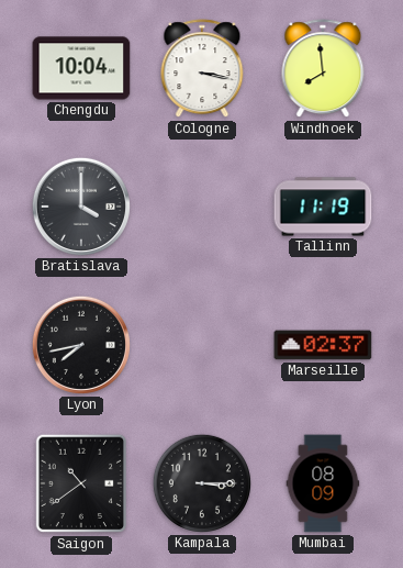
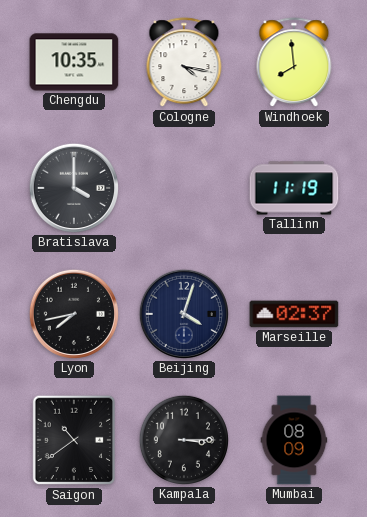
Chengdu: 10:04 -> 10:35 (74, 62)
Cologne: 3:17 -> 4:17 (184, 63)
Beijing: none -> 4:03 (184, 314)
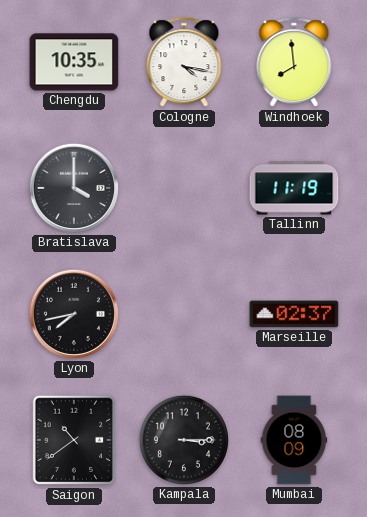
Beijing: 4:03 -> none (184, 314)
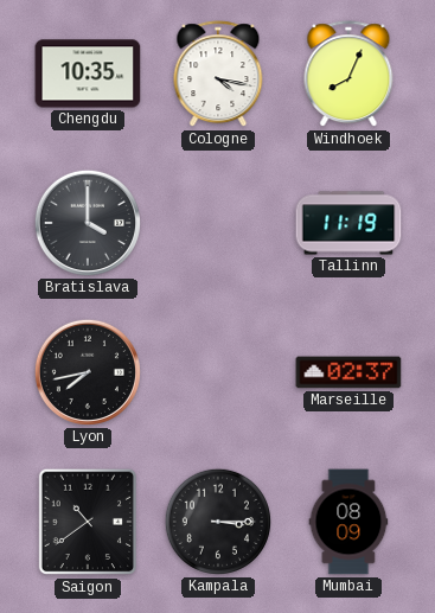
Windhoek: 7:59 -> 8:04 (348, 75)
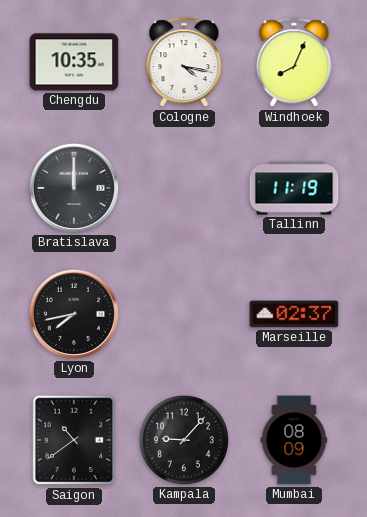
Bratislava: 4:00 -> 12:00 (74, 188)
Kampala: 3:15 -> 9:07 (184, 440)
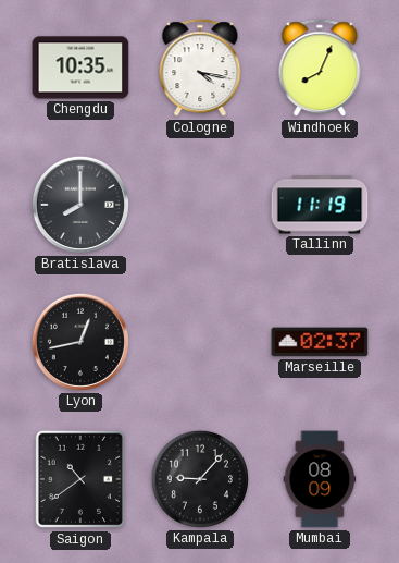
Bratislava: 12:00 -> 8:00 (80, 205)
Lyon: 7:43 -> 12:43 (80, 342)
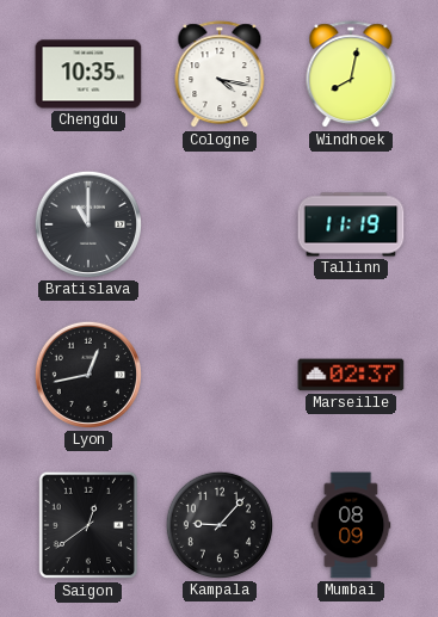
Windhoek: 8:04 -> 8:02 (351, 75)
Bratislava: 8:00 -> 11:00 (88, 224)
Saigon: 10:39 -> 12:39 (87, 525)
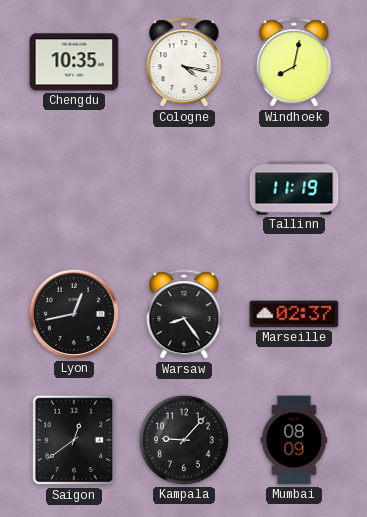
Bratislava: 11:00 -> none (88, 224)
Warsaw: none -> 8:24 (184, 315)
